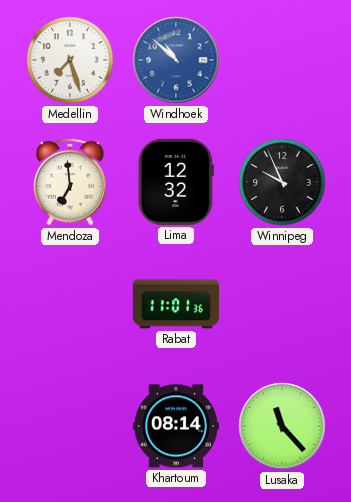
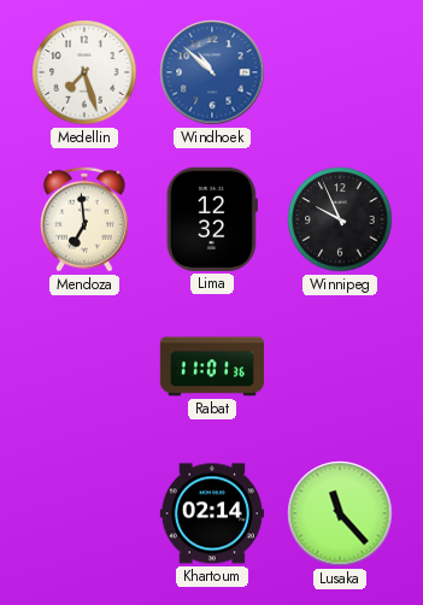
Khartoum: 08:14 -> 02:14 (212, 513)
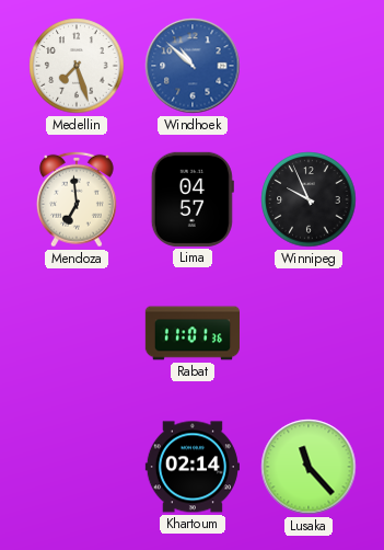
Lima: 12:32 -> 04:57 (193, 199)
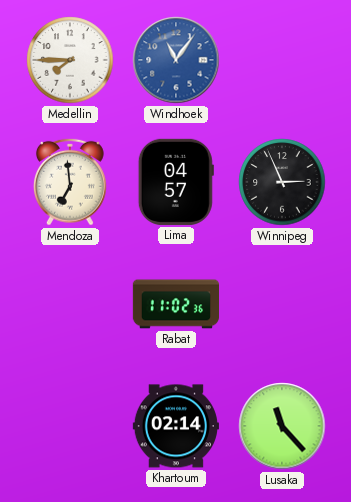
Medellin: 7:27 -> 7:45 (70, 60)
Windhoek: 10:52 -> 11:06 (176, 60)
Winnipeg: 9:56 -> 2:56 (282, 182)
Rabat: 11:01 -> 11:02 (175, 304)
